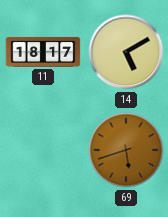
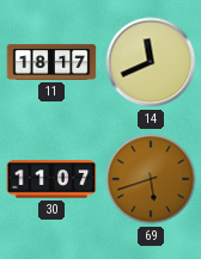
14: 5:10 -> 11:41 (151, 62)
30: none -> 11:07 (51, 179)
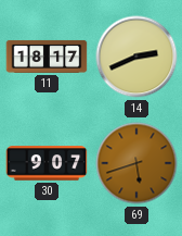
14: 11:41 -> 2:41 (136, 57)
30: 11:07 -> 9:07 (47, 163)
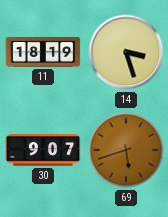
11: 18:17 -> 18:19 (43, 52)
14: 2:41 -> 3:27 (126, 52)
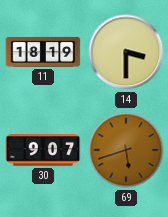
14: 3:27 -> 3:30 (126, 52)
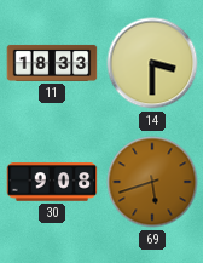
11: 18:19 -> 18:33 (52, 63)
30: 9:07 -> 9:08 (52, 182)
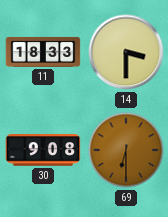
69: 5:42 -> 6:30 (126, 150)
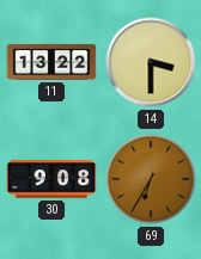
11: 18:33 -> 13:22 (51, 62)
69: 6:30 -> 6:35 (151, 179)
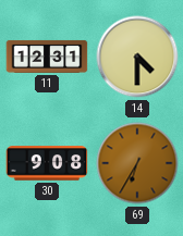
11: 13:22 -> 12:31 (47, 57)
14: 3:30 -> 4:30 (137, 57)
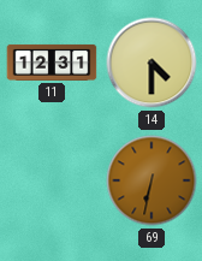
30: 9:08 -> none (47, 163)
69: 6:35 -> 6:32 (151, 180)
